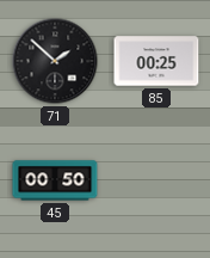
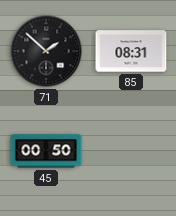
85: 00:25 -> 08:31 (131, 51)
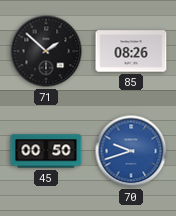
85: 08:31 -> 08:26 (131, 51)
70: none -> 9:42 (131, 151)
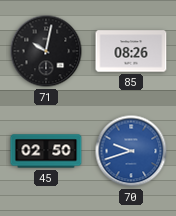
71: 1:52 -> 10:02 (46, 51)
45: 00:50 -> 02:50 (46, 151)
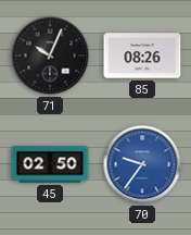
71: 10:02 -> 10:04 (50, 55)
70: 9:42 -> 9:36 (142, 164)
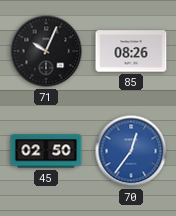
70: 9:36 -> 12:36 (131, 151)
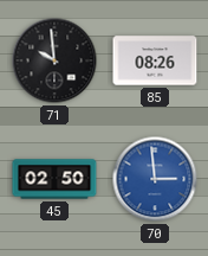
71: 10:04 -> 9:59 (54, 60)
70: 12:36 -> 2:59 (155, 179)
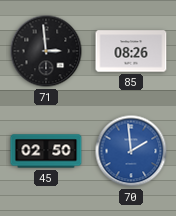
71: 9:59 -> 2:59 (46, 51)
70: 2:59 -> 1:59 (131, 151)
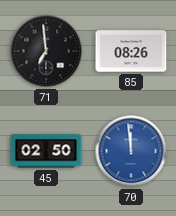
71: 2:59 -> 6:59 (46, 51)
70: 1:59 -> 11:59 (131, 151)
